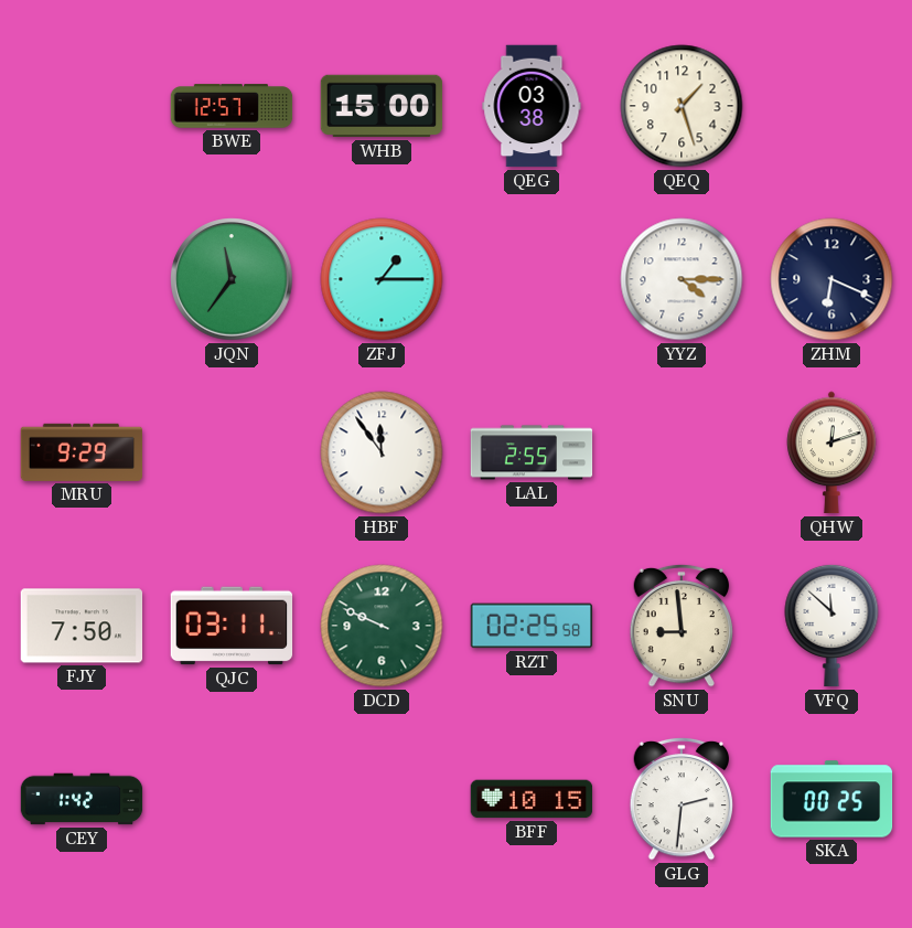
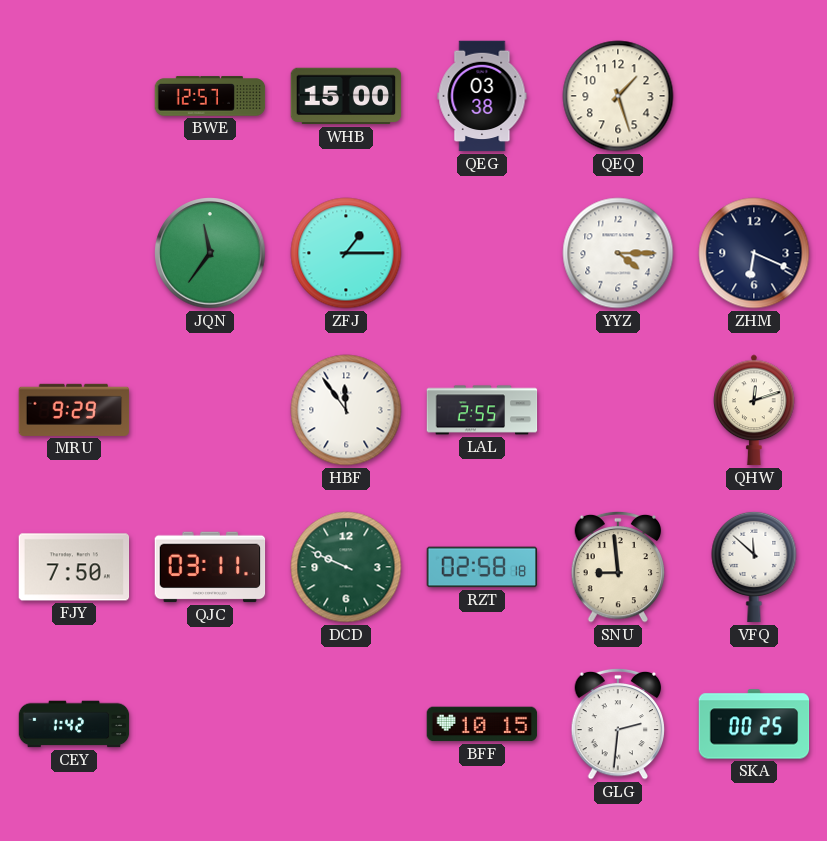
RZT: 02:25 -> 02:58 (482, 567)
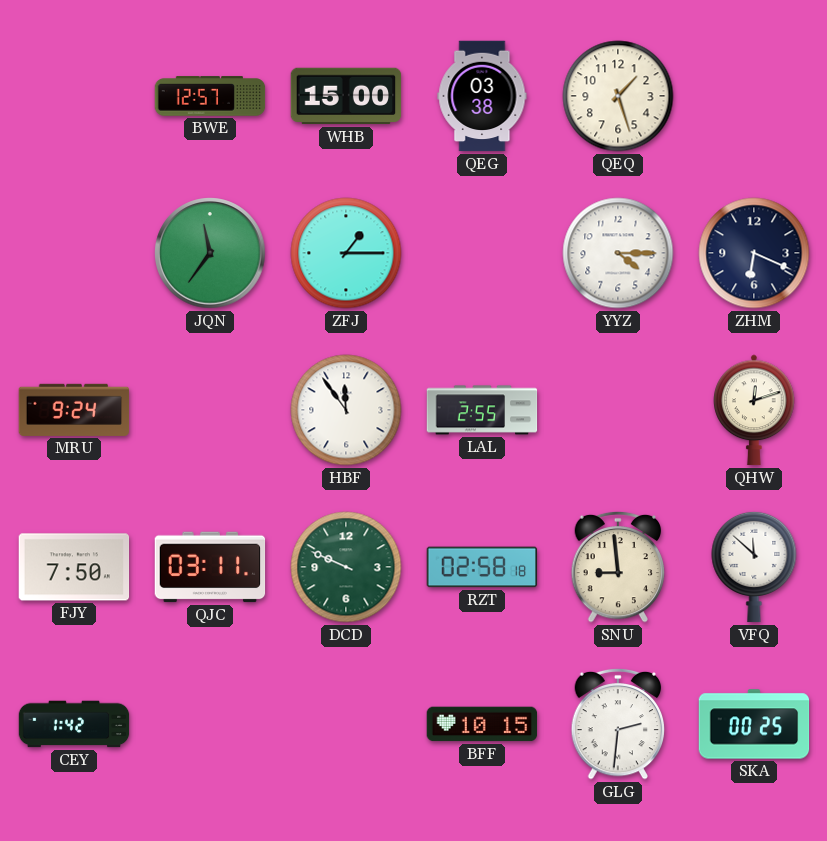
MRU: 9:29 -> 9:24 (74, 410)
